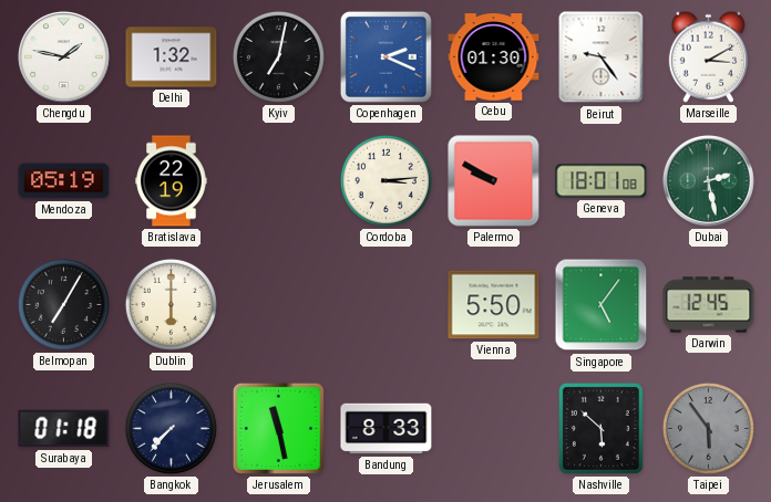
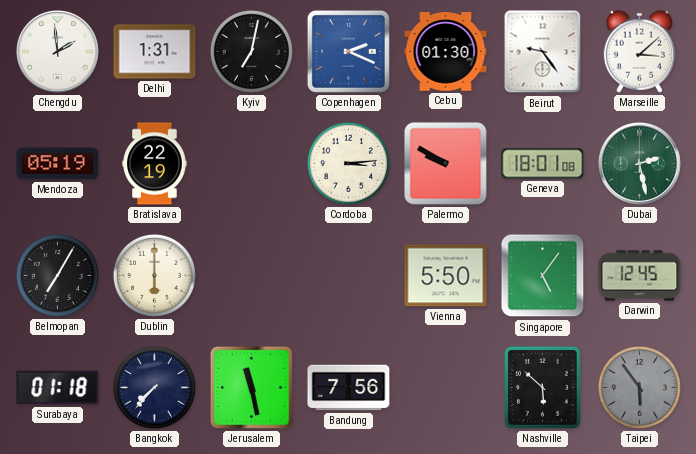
Chengdu: 1:47 -> 1:59 (57, 51)
Delhi: 1:32 -> 1:31 (155, 52)
Marseille: 3:10 -> 3:08 (639, 51)
Bandung: 8:33 -> 7:56 (349, 388)
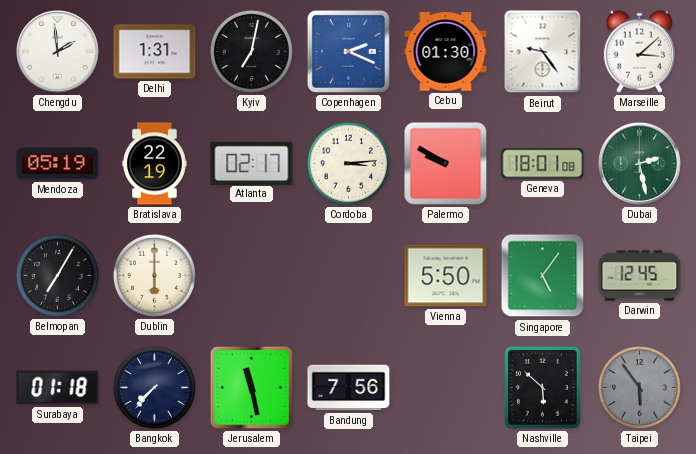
Atlanta: none -> 02:17 (252, 163)
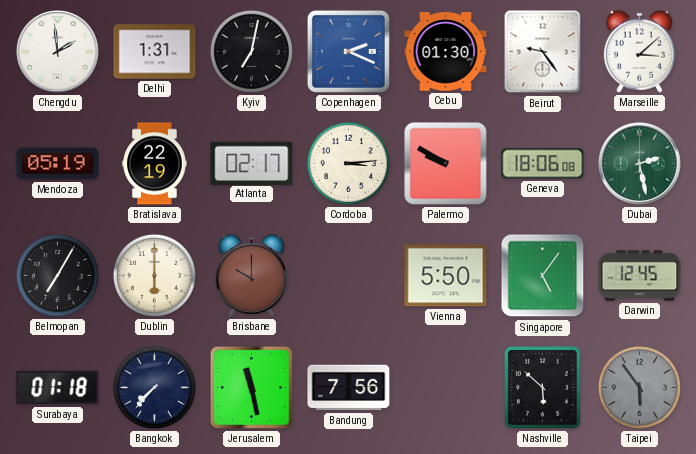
Geneva: 18:01 -> 18:06 (543, 164)
Brisbane: none -> 10:00 (251, 275)
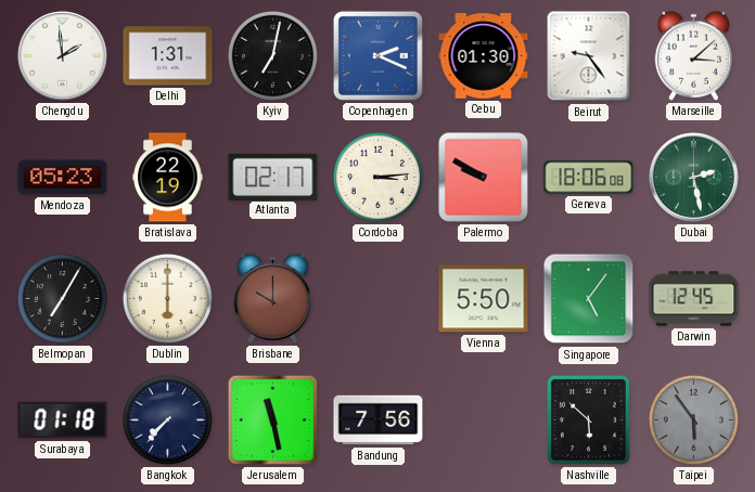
Mendoza: 05:19 -> 05:23 (63, 178)
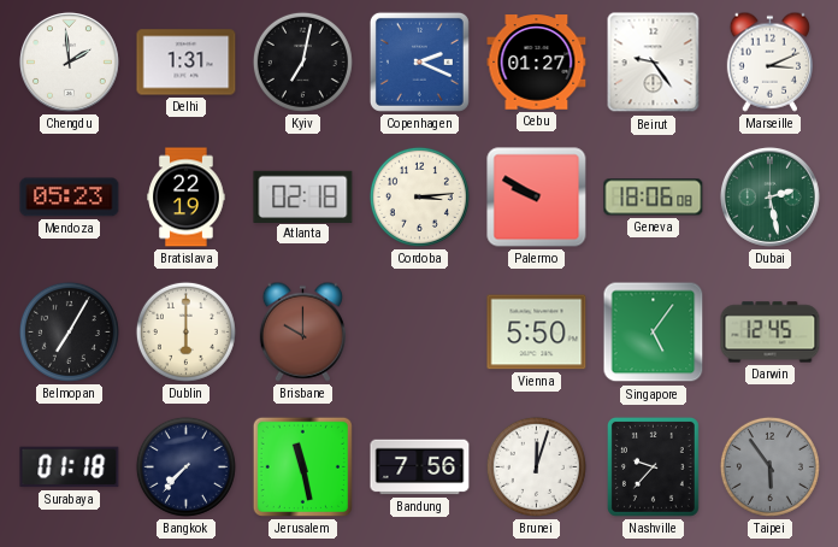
Cebu: 01:30 -> 01:27 (537, 63)
Marseille: 3:08 -> 3:11 (769, 61)
Atlanta: 02:17 -> 02:18 (303, 196)
Brunei: none -> 12:03 (536, 466)
Nashville: 5:52 -> 9:37 (653, 466)
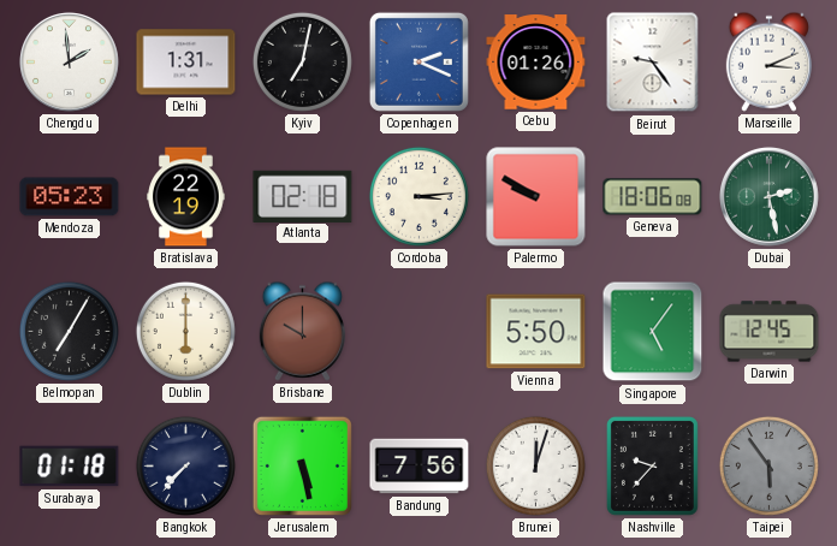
Cebu: 01:27 -> 01:26 (536, 63)
Jerusalem: 11:28 -> 5:28 (302, 465)
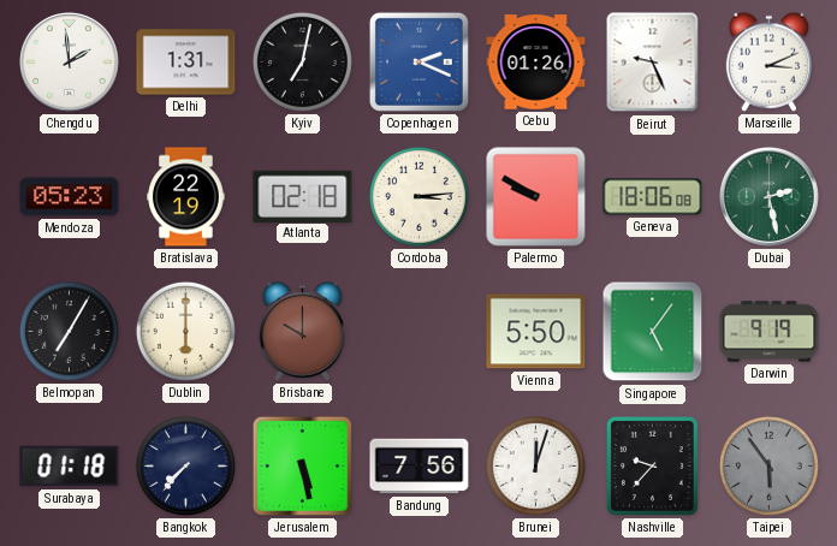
Beirut: 9:24 -> 9:26 (653, 63)
Darwin: 12:45 -> 9:19 (770, 332)
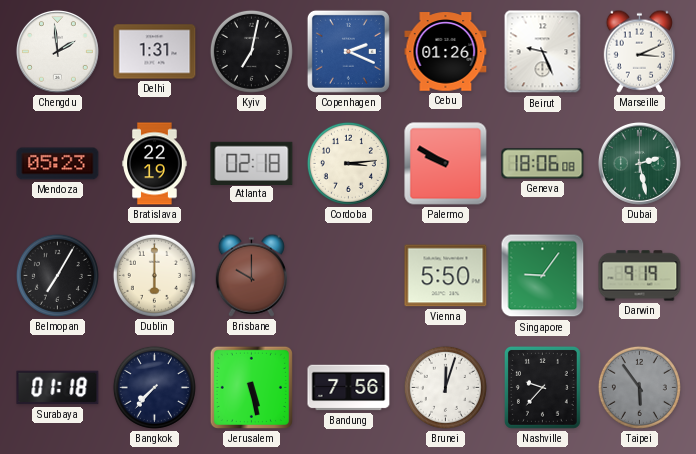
Singapore: 5:06 -> 9:06 (543, 276)
